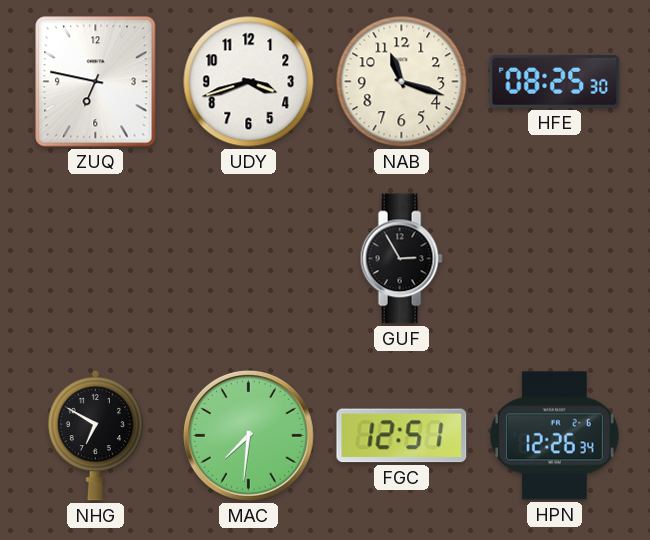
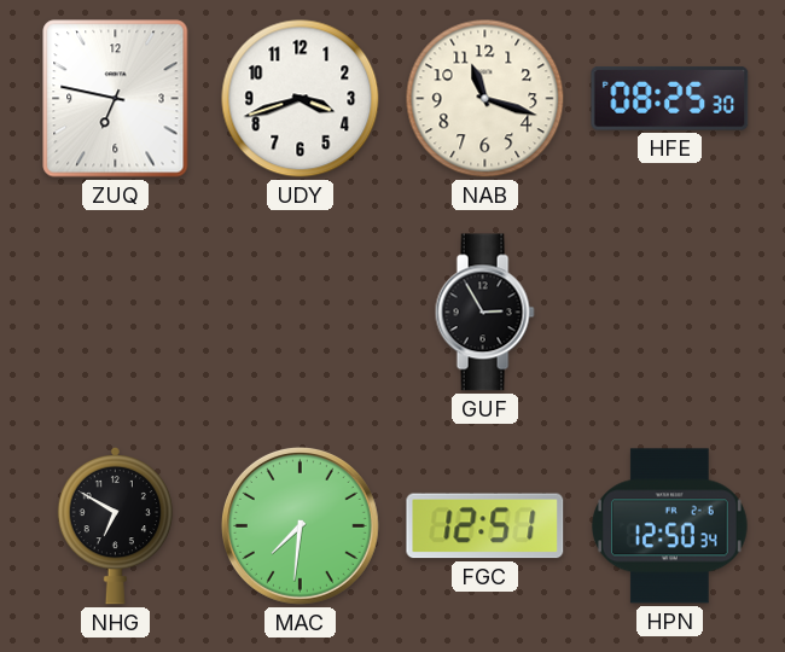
HPN: 12:26 -> 12:50 (670, 526)
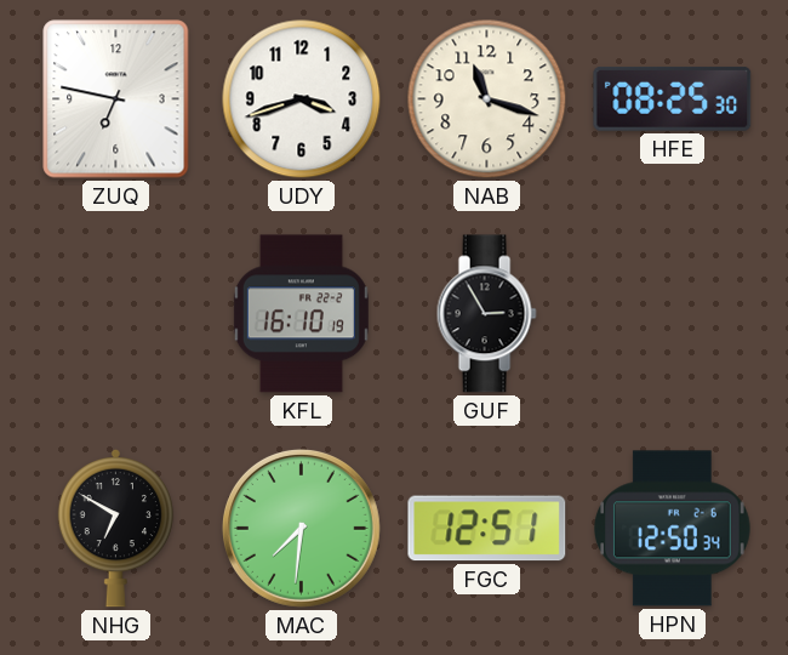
KFL: none -> 16:10 (301, 314)
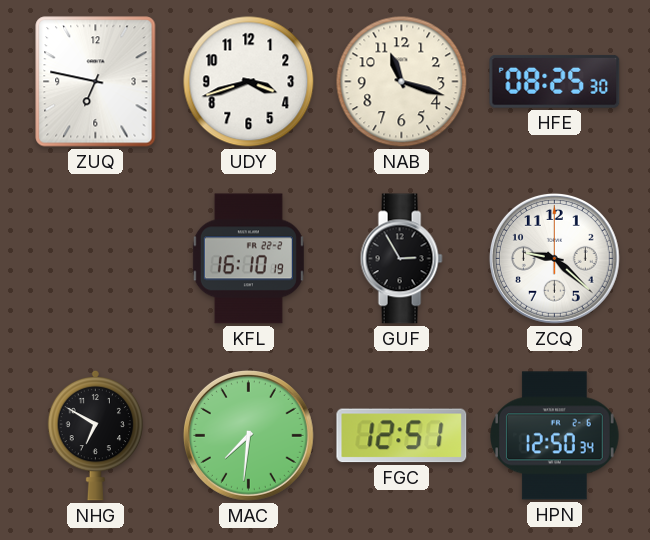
ZCQ: none -> 9:22 (554, 258)
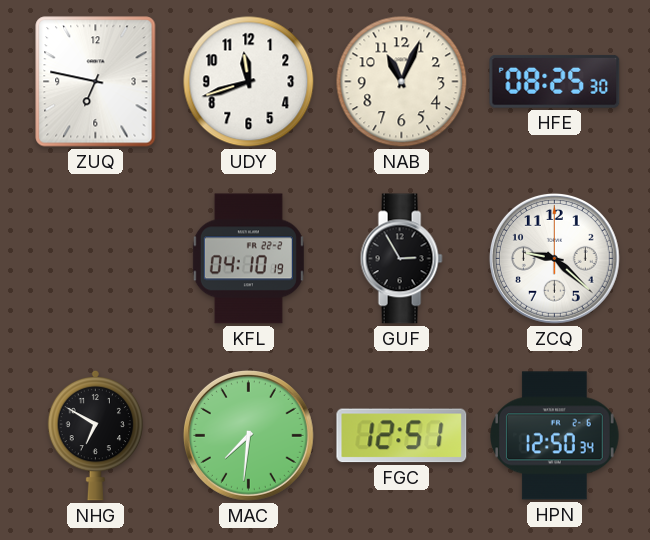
UDY: 3:42 -> 11:42 (249, 82)
NAB: 11:18 -> 11:04 (402, 82)
KFL: 16:10 -> 04:10 (248, 259)
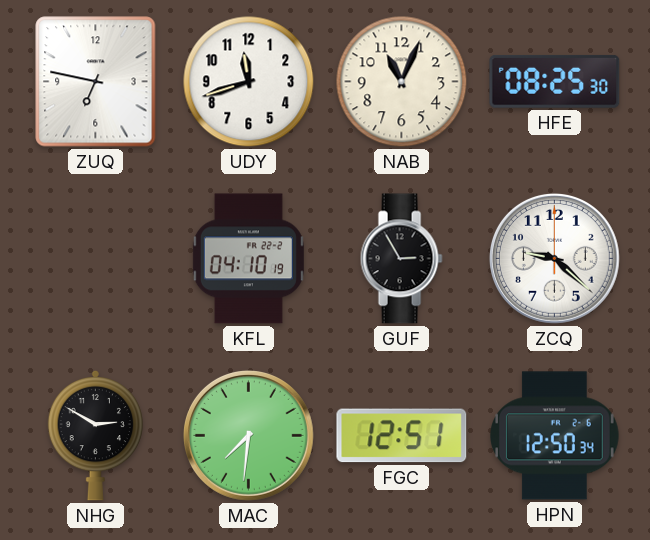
NHG: 6:50 -> 2:50 (95, 435)
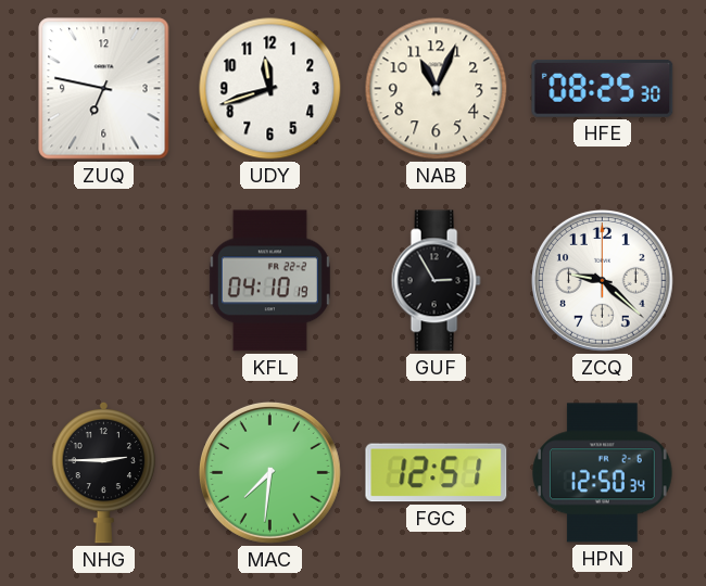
NHG: 2:50 -> 2:45 (103, 472)
